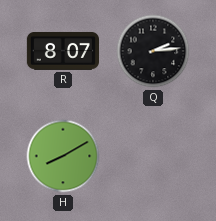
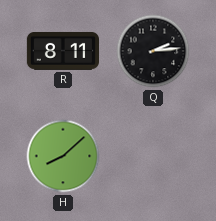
R: 8:07 -> 8:11 (62, 51)
H: 8:10 -> 8:08 (63, 156)
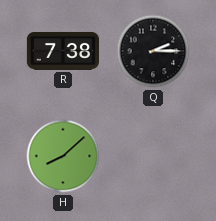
R: 8:11 -> 7:38 (62, 51)
Q: 2:14 -> 2:15 (153, 51)
